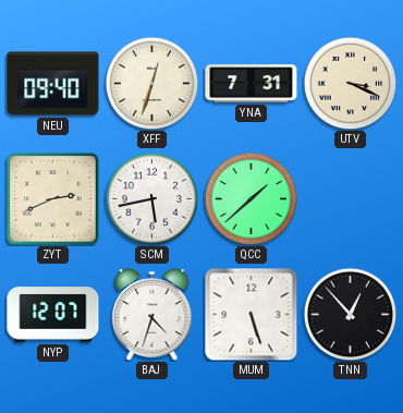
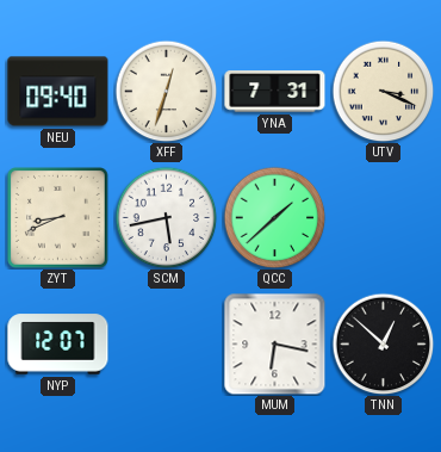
ZYT: 2:41 -> 8:41 (58, 218)
BAJ: 4:33 -> none (152, 315)
MUM: 5:27 -> 6:17 (275, 345)
TNN: 12:53 -> 12:52 (383, 343)
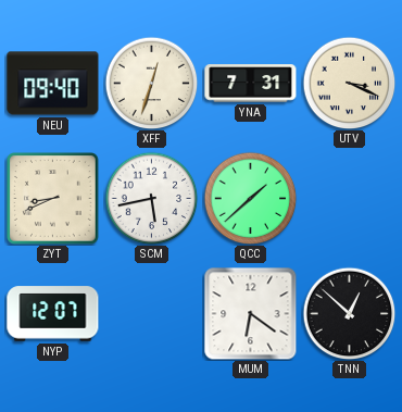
MUM: 6:17 -> 6:21 (251, 314)
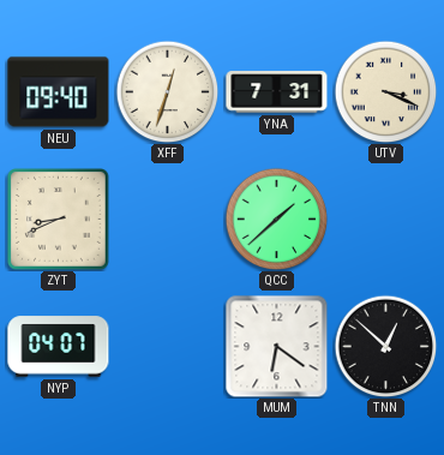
SCM: 5:43 -> none (151, 198)
NYP: 12:07 -> 04:07 (59, 347)
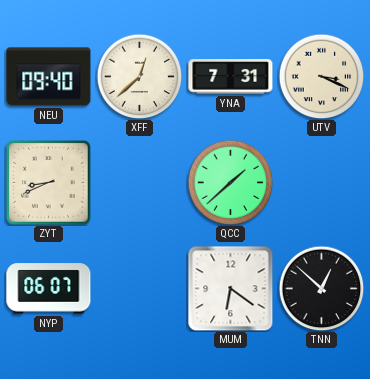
XFF: 12:33 -> 12:38 (139, 76)
NYP: 04:07 -> 06:07 (49, 289)
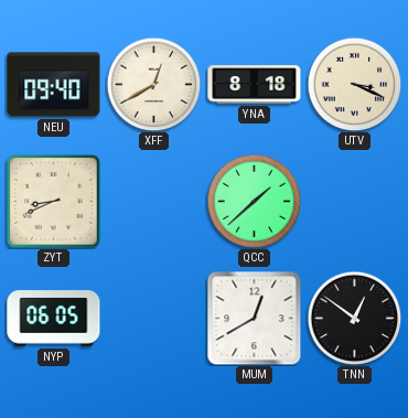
XFF: 12:38 -> 12:40 (153, 84)
YNA: 7:31 -> 8:18 (255, 85)
NYP: 06:07 -> 06:05 (54, 319)
MUM: 6:21 -> 12:40 (255, 319)
TNN: 12:52 -> 12:51 (354, 318)
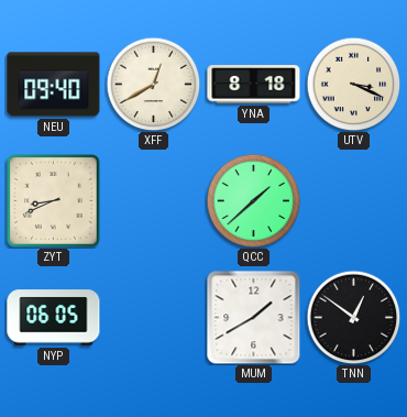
MUM: 12:40 -> 1:40 (254, 318)
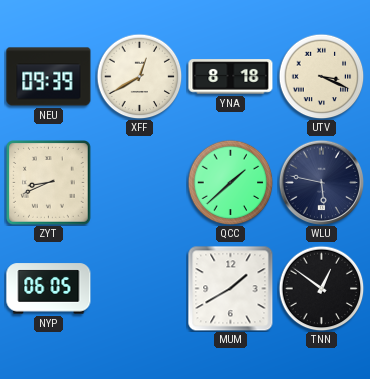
NEU: 09:40 -> 09:39 (49, 77)
WLU: none -> 5:47 (321, 182)
